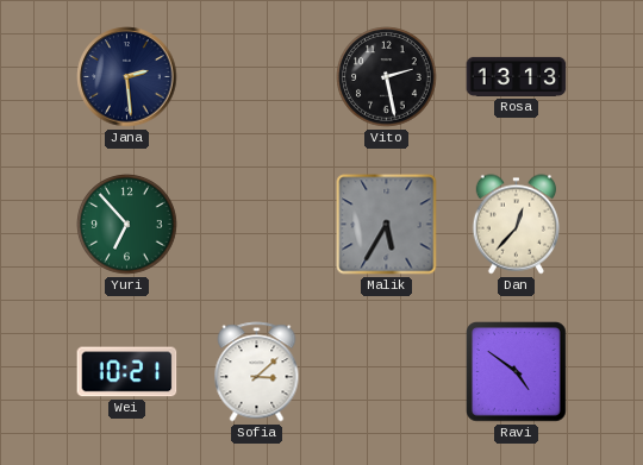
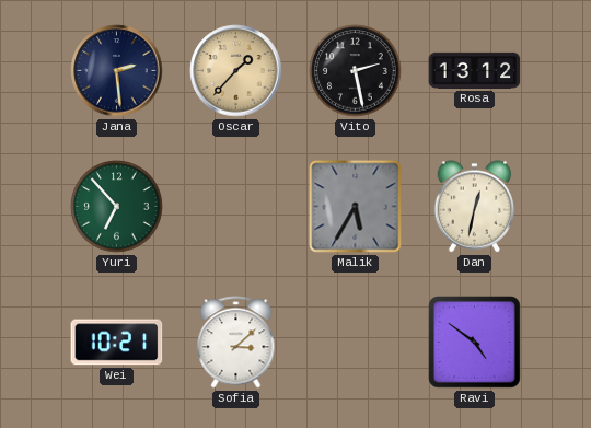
Oscar: none -> 1:37 (236, 71)
Rosa: 13:13 -> 13:12 (475, 70)
Dan: 12:37 -> 12:32 (474, 207)
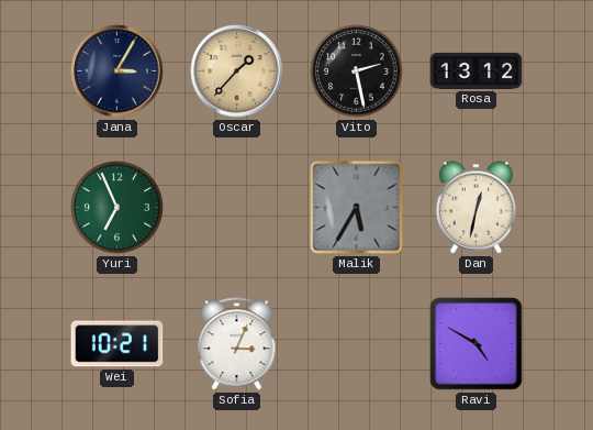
Jana: 2:29 -> 3:05 (118, 71)
Yuri: 6:53 -> 6:56 (118, 208)
Sofia: 3:08 -> 3:04 (237, 344)
Ravi: 4:51 -> 4:50 (477, 344)
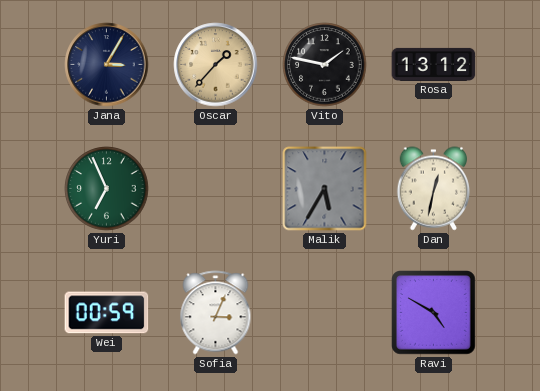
Vito: 2:28 -> 1:47 (325, 65)
Wei: 10:21 -> 00:59 (107, 313)
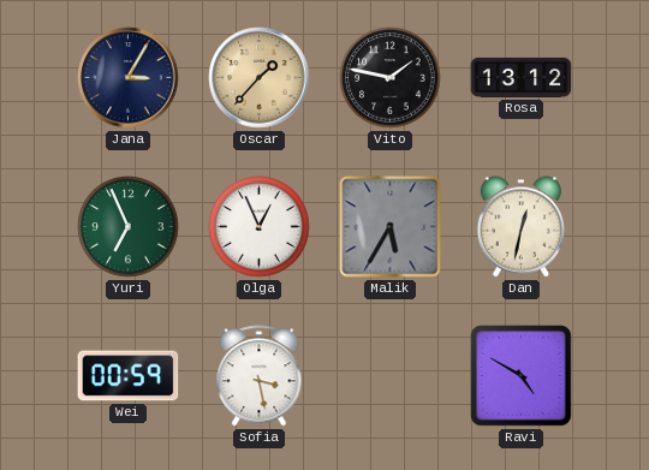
Olga: none -> 12:56 (260, 227)
Sofia: 3:04 -> 3:28 (260, 376)
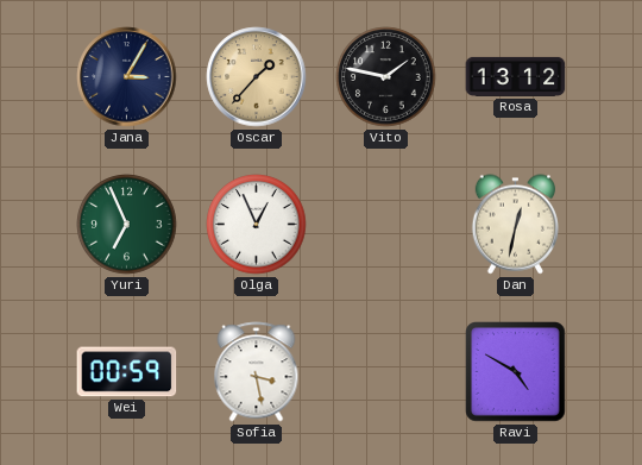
Malik: 5:35 -> none (391, 227)
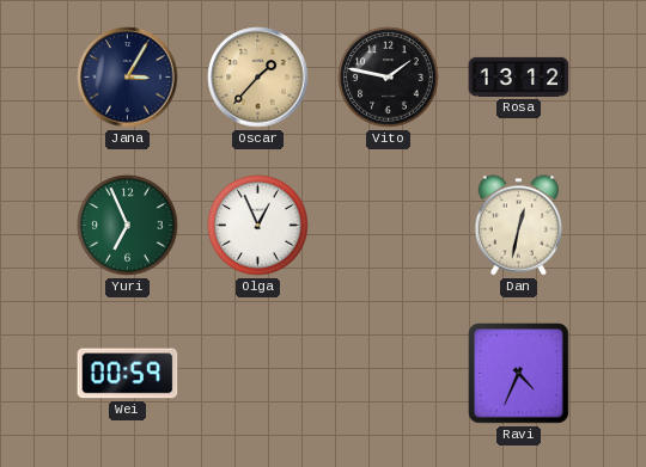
Sofia: 3:28 -> none (257, 372)
Ravi: 4:50 -> 4:34 (519, 374)
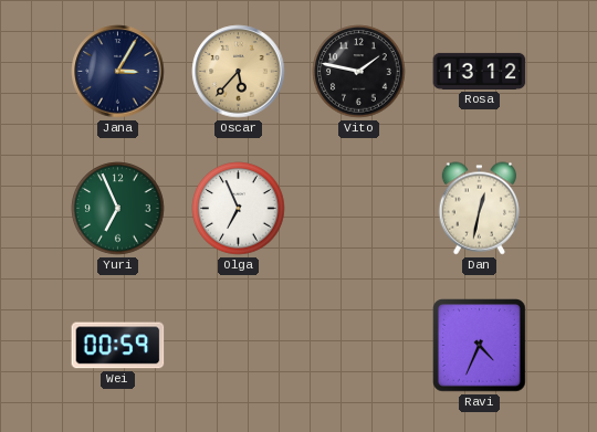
Oscar: 1:37 -> 5:37 (239, 72)
Olga: 12:56 -> 6:56 (239, 209)
